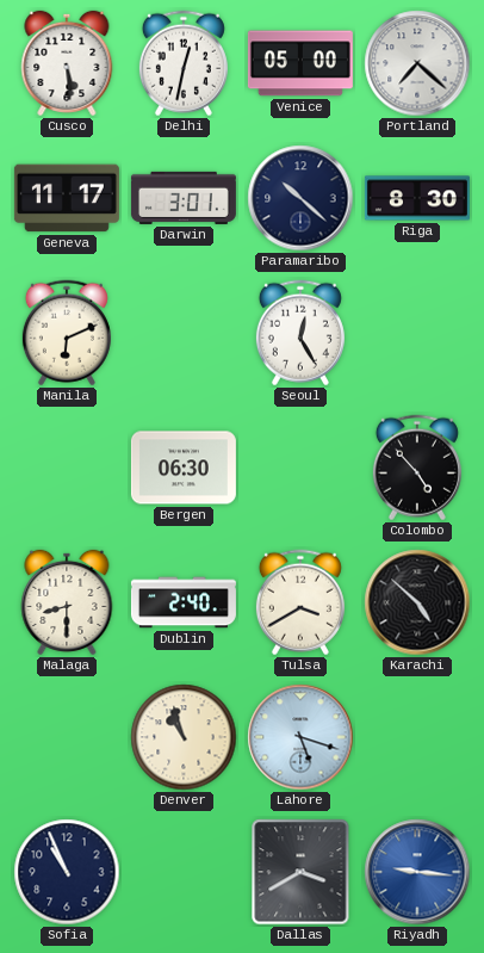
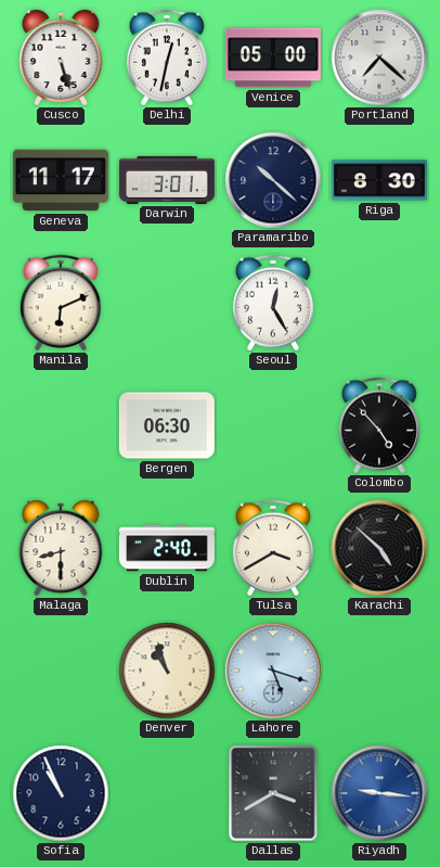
Cusco: 5:29 -> 5:27 (61, 58)
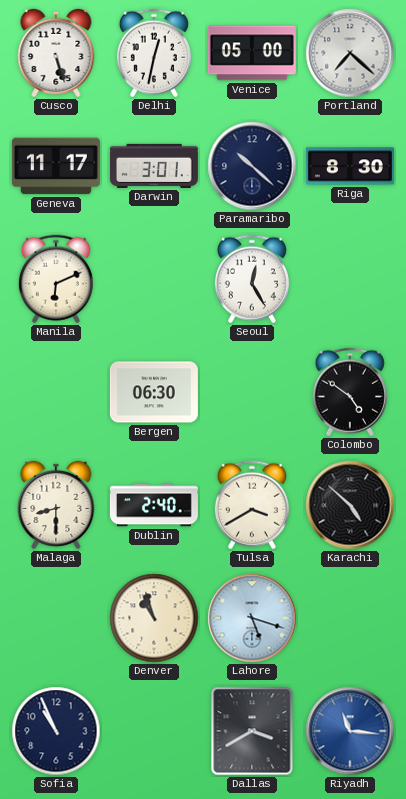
Colombo: 4:53 -> 4:51 (350, 392)
Riyadh: 9:16 -> 11:16 (350, 731)
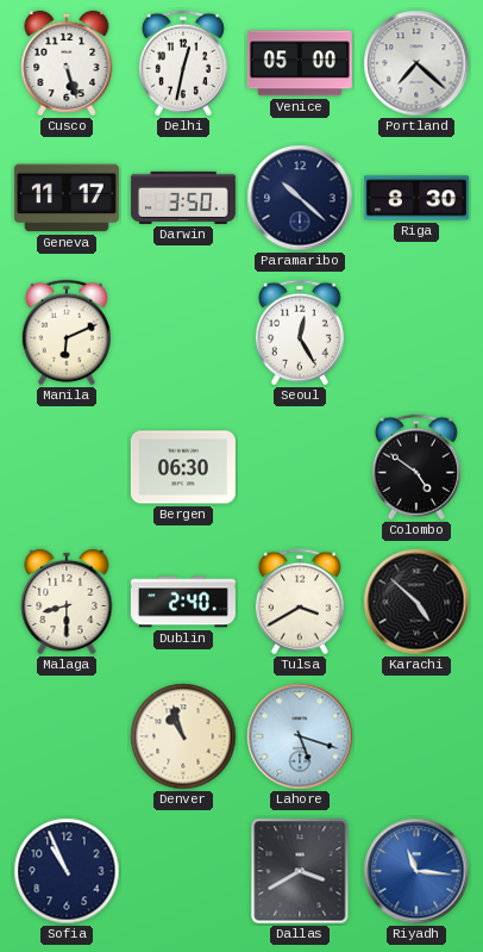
Darwin: 3:01 -> 3:50 (183, 198)
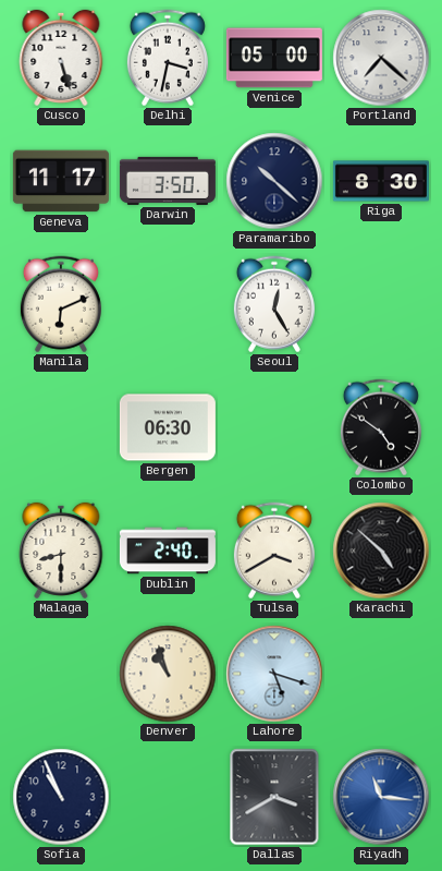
Delhi: 12:32 -> 3:32 (168, 58)
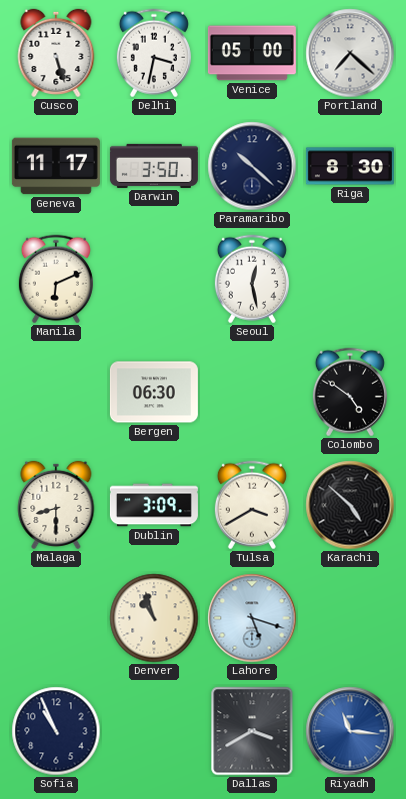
Seoul: 12:25 -> 12:28 (252, 279)
Dublin: 2:40 -> 3:09 (154, 505)
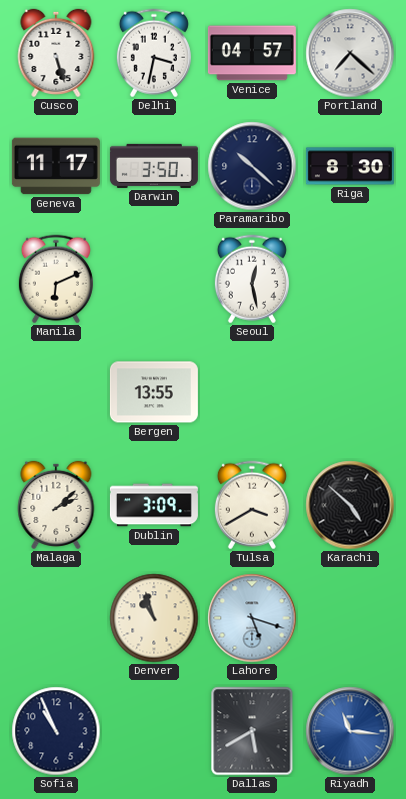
Venice: 05:00 -> 04:57 (252, 53)
Bergen: 06:30 -> 13:55 (154, 392)
Colombo: 4:51 -> none (350, 392)
Malaga: 8:30 -> 2:08 (56, 505)
Dallas: 3:40 -> 5:40 (252, 731)
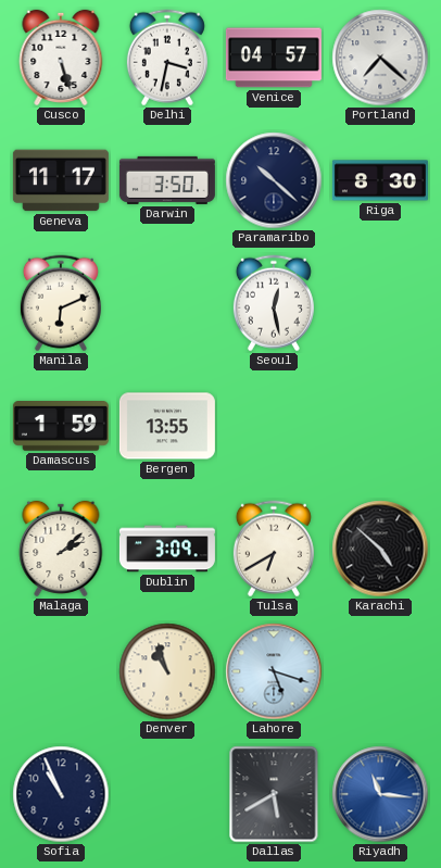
Damascus: none -> 1:59 (61, 427)
Tulsa: 3:40 -> 6:40 (274, 549)
